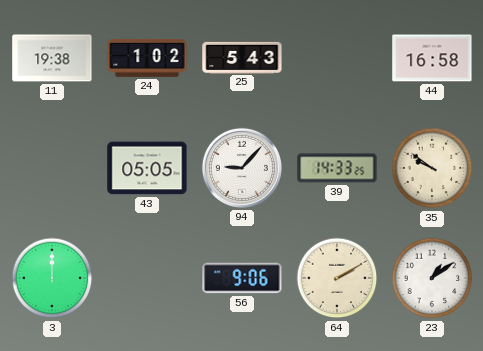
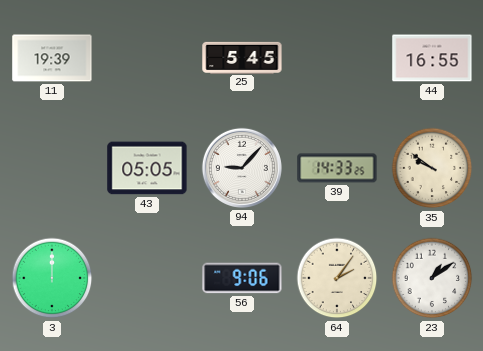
11: 19:38 -> 19:39 (52, 58)
24: 1:02 -> none (147, 58)
25: 5:43 -> 5:45 (242, 57)
44: 16:58 -> 16:55 (432, 58)
64: 2:10 -> 2:06 (337, 278)
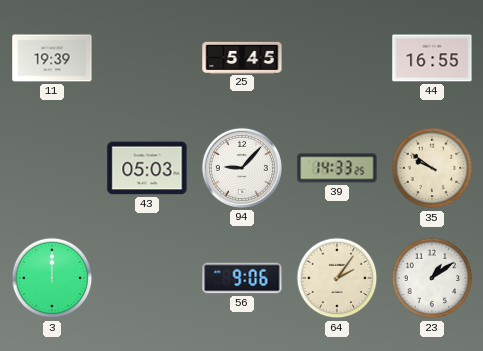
43: 05:05 -> 05:03 (147, 168)
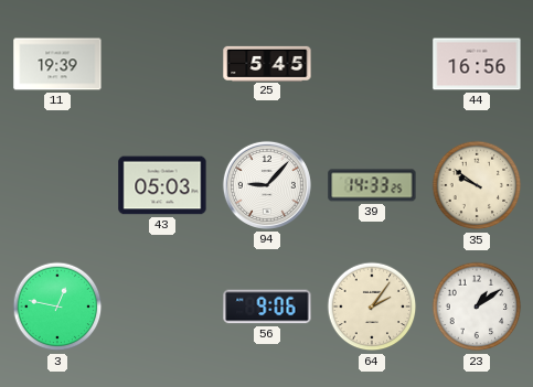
44: 16:55 -> 16:56 (477, 64)
3: 12:00 -> 12:47 (57, 307)
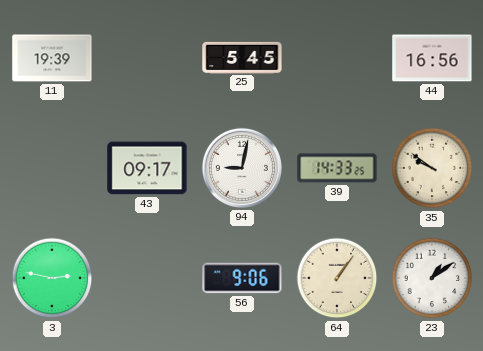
43: 05:03 -> 09:17 (147, 168)
94: 9:07 -> 9:02 (242, 168)
3: 12:47 -> 2:47 (52, 278)
64: 2:06 -> 1:06 (337, 278)
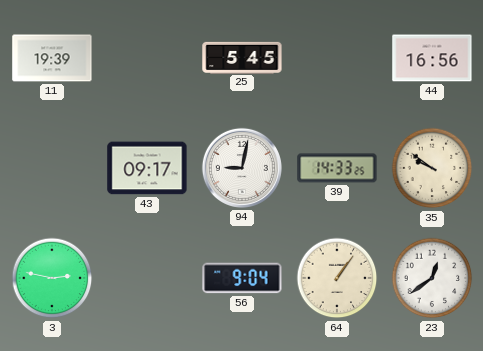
56: 9:06 -> 9:04 (242, 278)
23: 1:09 -> 12:39 (432, 278)
